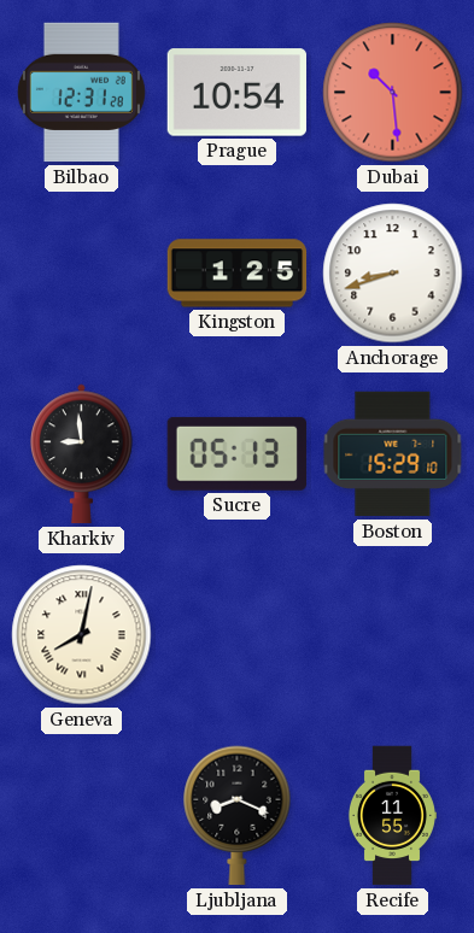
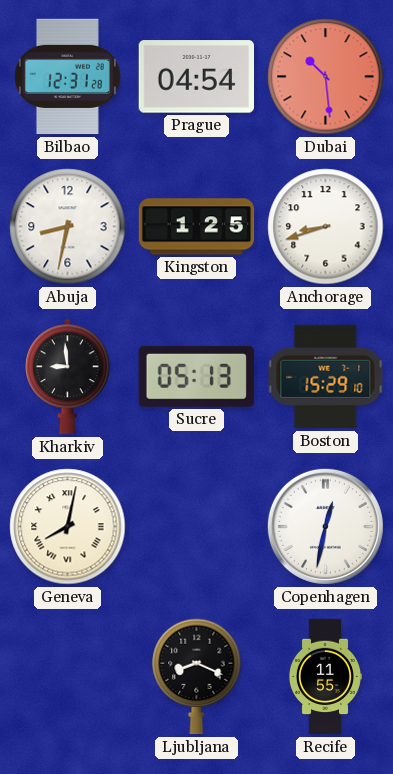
Prague: 10:54 -> 04:54 (196, 77)
Abuja: none -> 8:32 (68, 227)
Copenhagen: none -> 12:32 (325, 526)
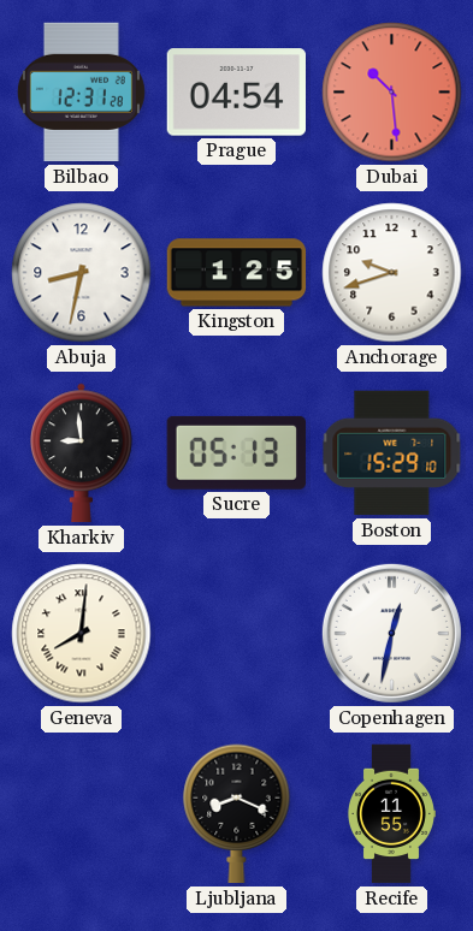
Anchorage: 8:42 -> 9:42 (392, 273)
Geneva: 8:02 -> 8:01 (82, 634)
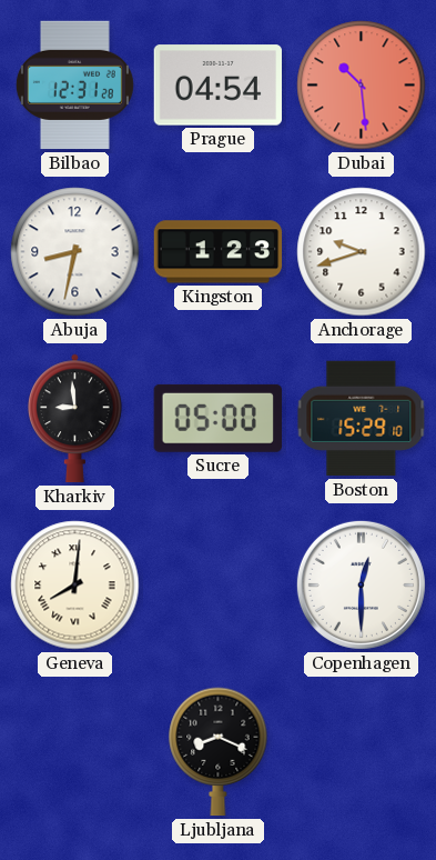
Kingston: 1:25 -> 1:23 (219, 252)
Sucre: 05:13 -> 05:00 (217, 418)
Copenhagen: 12:32 -> 12:30 (361, 584)
Recife: 11:55 -> none (391, 814)
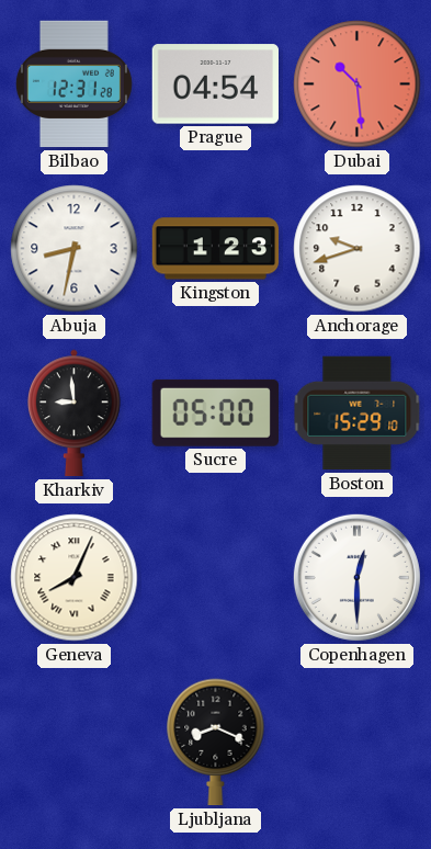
Geneva: 8:01 -> 8:04 (75, 578)
